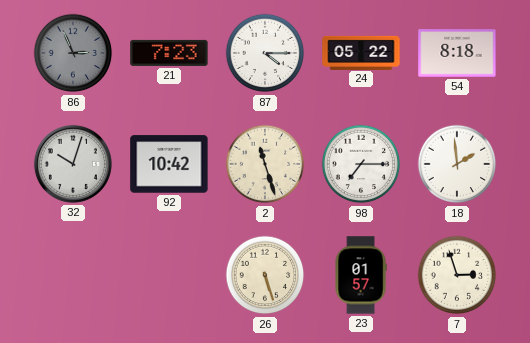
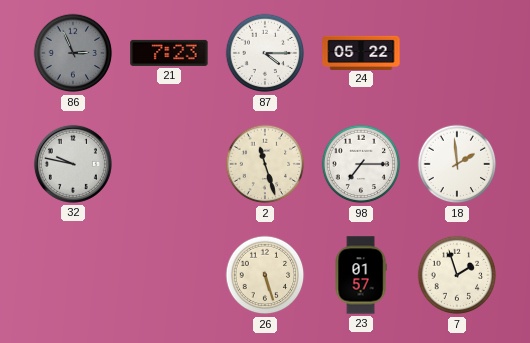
54: 8:18 -> none (457, 53)
32: 10:03 -> 9:47 (73, 164)
92: 10:42 -> none (169, 164)
7: 2:57 -> 1:57 (457, 275)
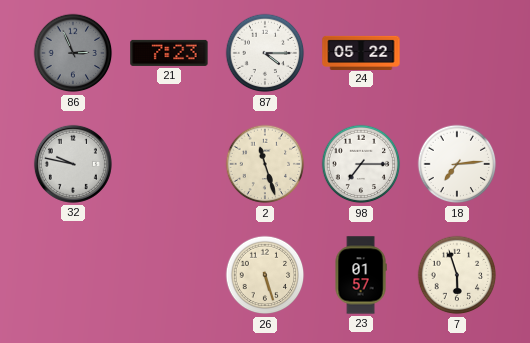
18: 1:59 -> 7:14 (457, 164)
7: 1:57 -> 5:57 (457, 275)
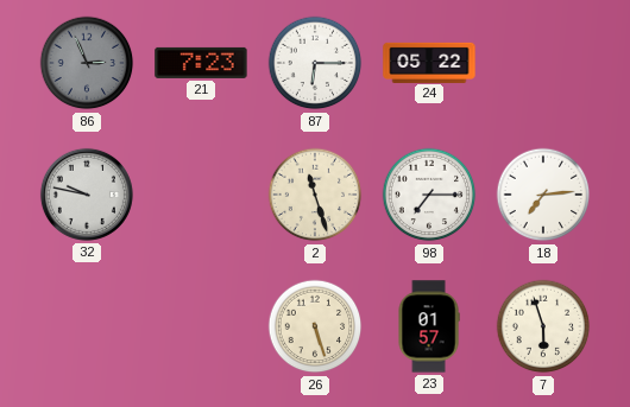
87: 4:15 -> 6:15 (315, 63)
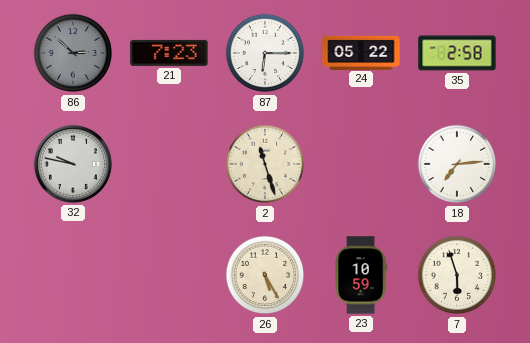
86: 2:56 -> 2:52 (73, 53)
35: none -> 2:58 (457, 53)
98: 7:15 -> none (429, 195)
26: 5:27 -> 5:25 (265, 275)
23: 01:57 -> 10:59 (361, 275)
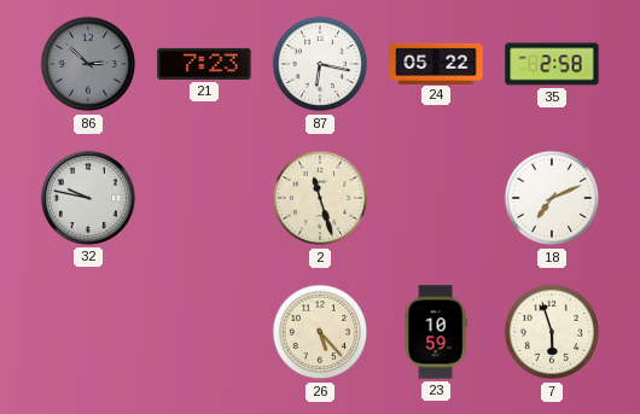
87: 6:15 -> 6:17 (320, 64)
18: 7:14 -> 7:11 (552, 198)
26: 5:25 -> 5:23 (320, 332)
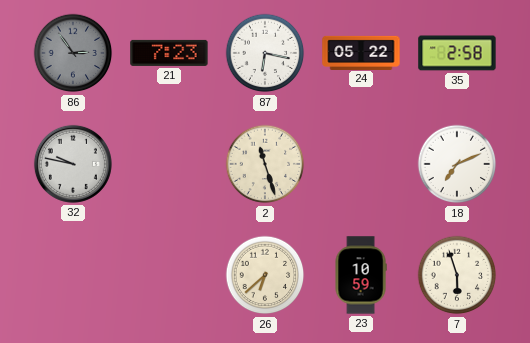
86: 2:52 -> 2:54 (73, 53)
26: 5:23 -> 6:38 (265, 275)
